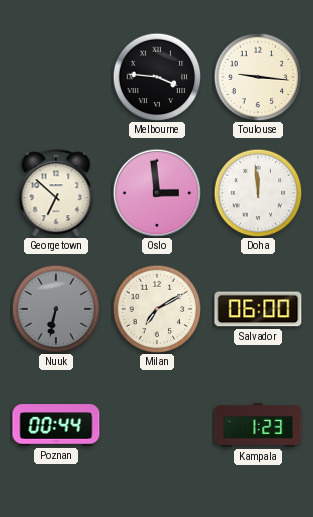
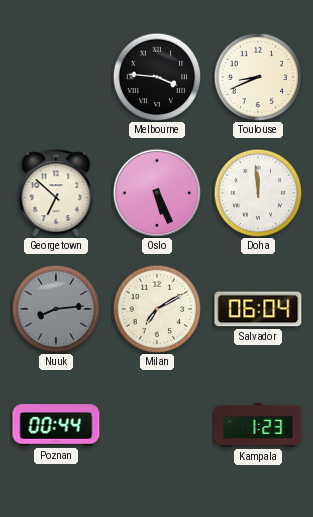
Toulouse: 9:16 -> 8:41 (258, 77)
Oslo: 2:59 -> 5:26 (157, 193)
Nuuk: 6:32 -> 8:14 (56, 309)
Salvador: 06:00 -> 06:04 (258, 309)
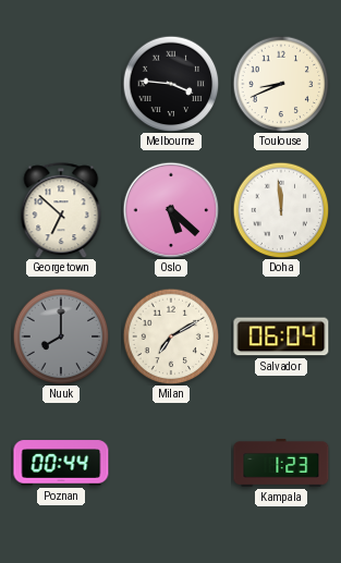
Oslo: 5:26 -> 5:22 (171, 210)
Nuuk: 8:14 -> 8:00 (61, 336)
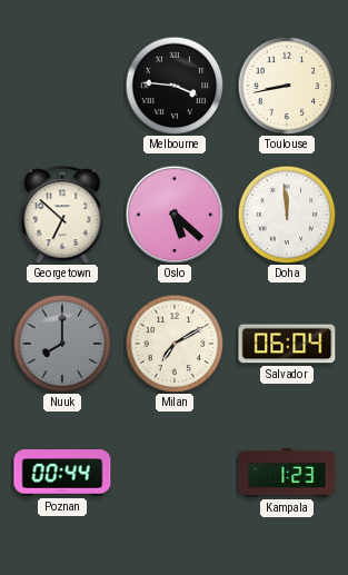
Toulouse: 8:41 -> 8:43 (287, 86)
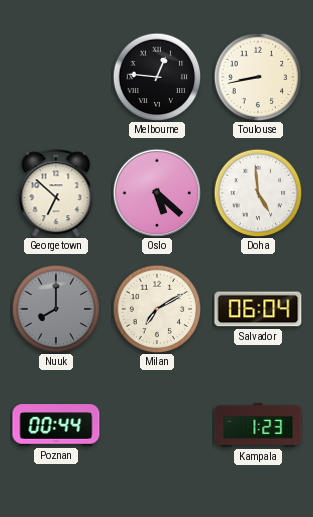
Melbourne: 3:46 -> 12:46 (157, 77)
Doha: 11:59 -> 4:59 (258, 193)
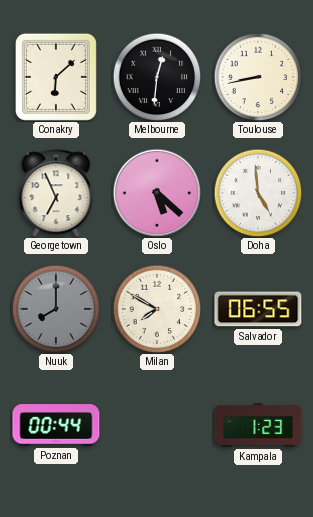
Conakry: none -> 6:08 (56, 77)
Melbourne: 12:46 -> 12:31 (157, 77)
Georgetown: 6:52 -> 6:56 (56, 193)
Milan: 7:10 -> 7:50 (157, 309)
Salvador: 06:04 -> 06:55 (258, 309)
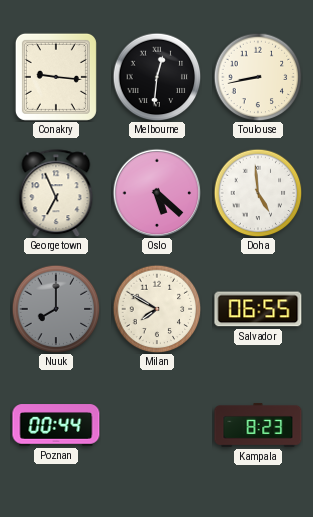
Conakry: 6:08 -> 9:16 (56, 77)
Kampala: 1:23 -> 8:23 (258, 426)
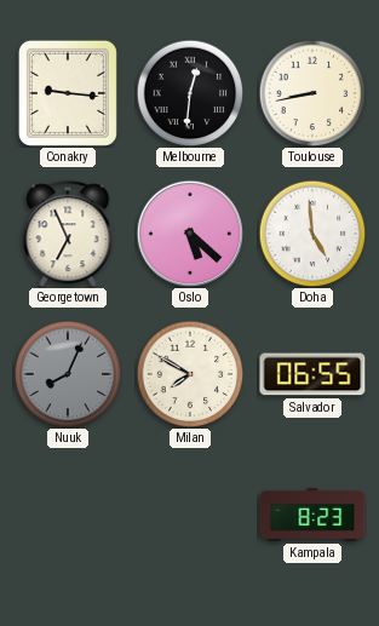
Nuuk: 8:00 -> 8:04 (68, 374)
Poznan: 00:44 -> none (56, 425)
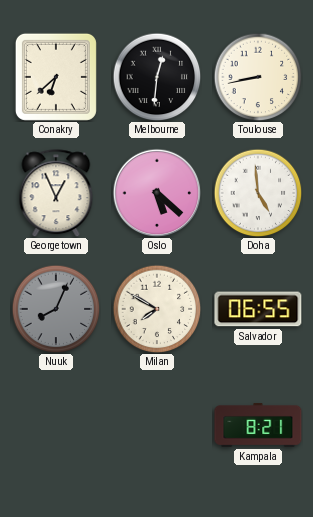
Conakry: 9:16 -> 6:38 (56, 77)
Georgetown: 6:56 -> 12:56 (56, 193)
Kampala: 8:23 -> 8:21 (258, 426)
